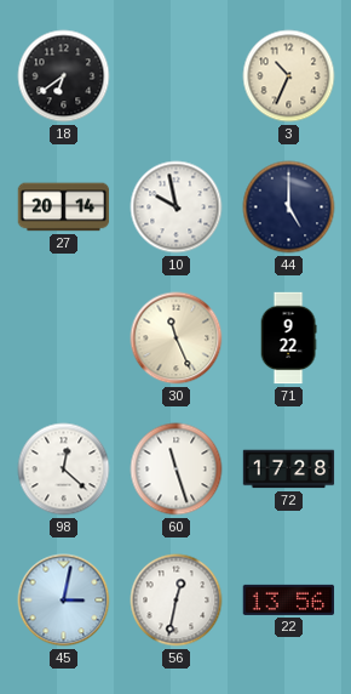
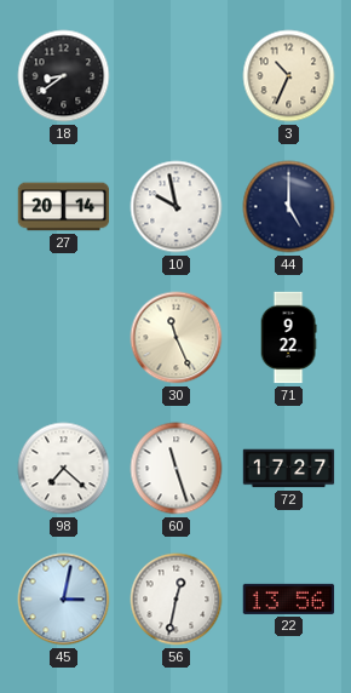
18: 6:39 -> 8:39 (64, 76)
98: 12:22 -> 7:22 (64, 469)
72: 17:28 -> 17:27 (289, 469)
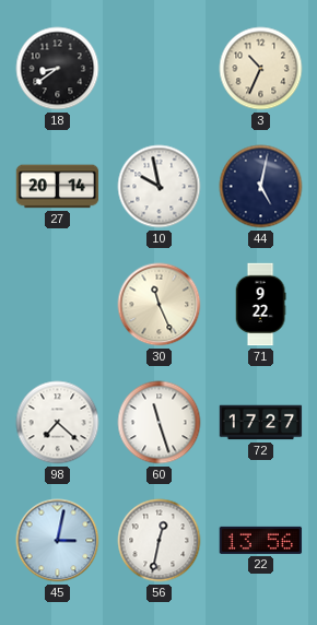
44: 5:00 -> 5:02 (261, 187)
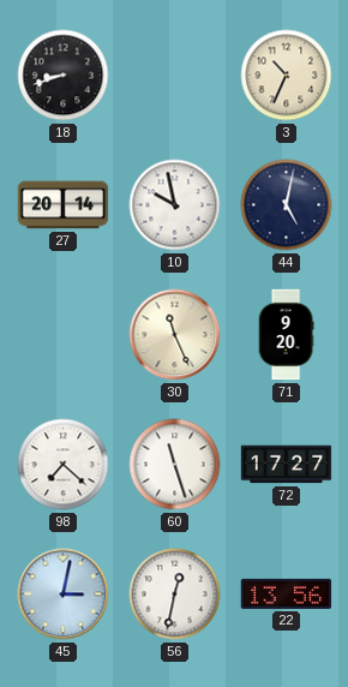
18: 8:39 -> 8:42 (64, 76)
71: 9:22 -> 9:20 (286, 335)
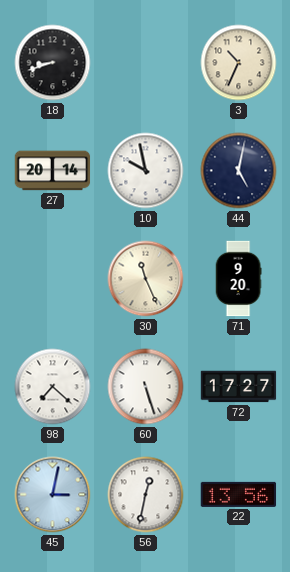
60: 11:27 -> 5:27 (146, 387)
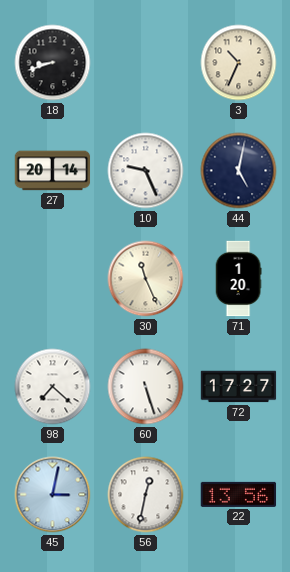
10: 9:58 -> 9:26 (146, 171)
71: 9:20 -> 1:20 (238, 279)
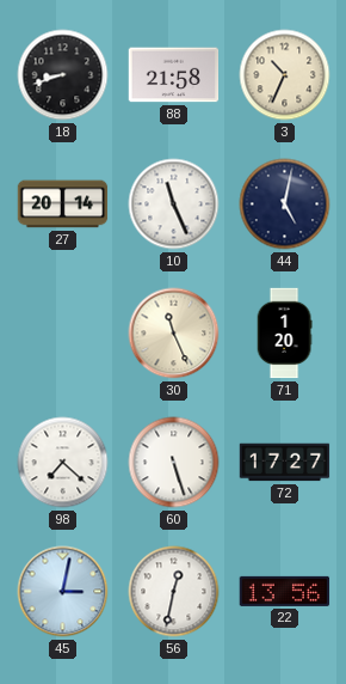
88: none -> 21:58 (174, 75)
10: 9:26 -> 11:26 (174, 204)
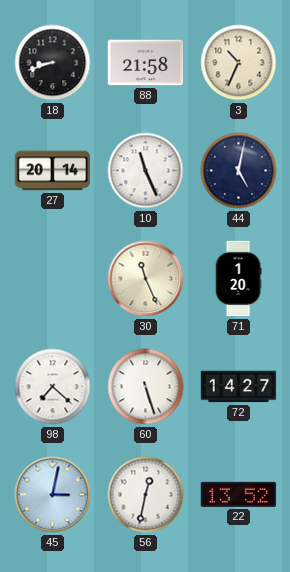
72: 17:27 -> 14:27 (239, 387)
22: 13:56 -> 13:52 (239, 494)
